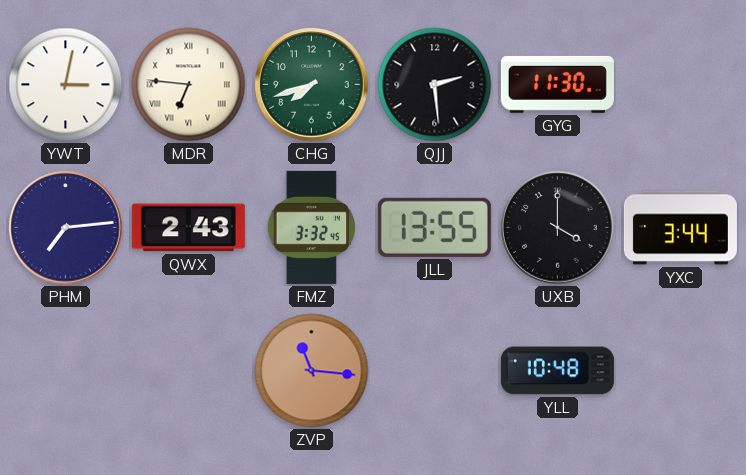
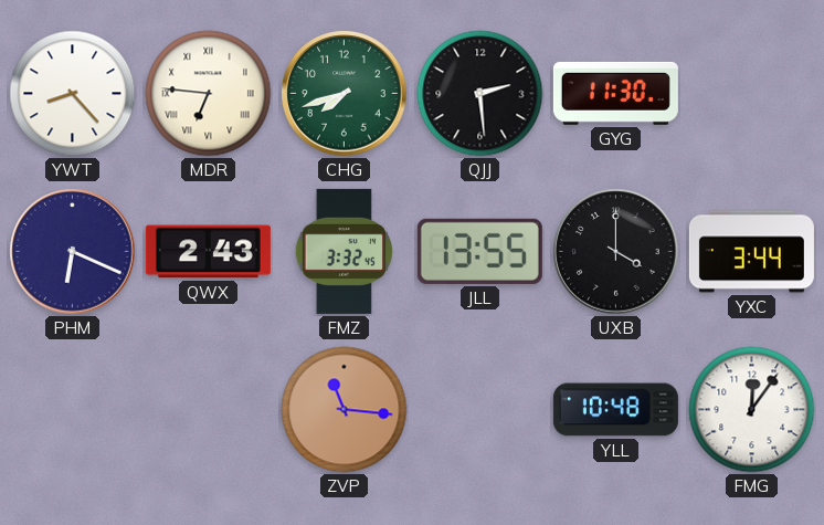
YWT: 3:02 -> 8:23 (73, 94)
PHM: 7:14 -> 6:19 (73, 252)
FMG: none -> 12:06 (752, 410)
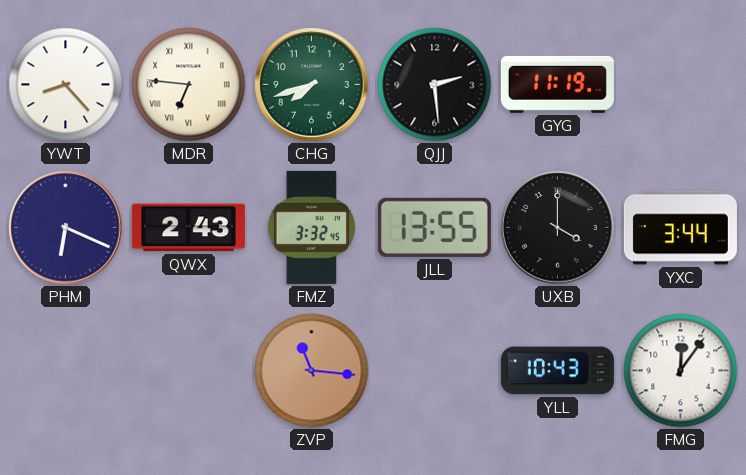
GYG: 11:30 -> 11:19 (557, 84)
YLL: 10:48 -> 10:43 (557, 371)
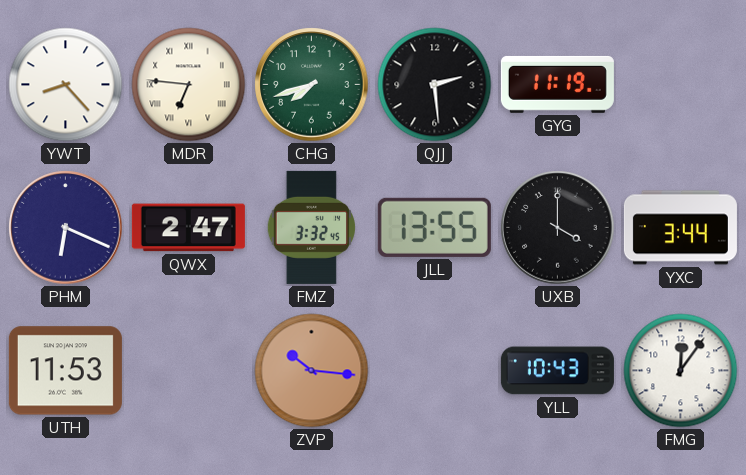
QWX: 2:43 -> 2:47 (188, 228)
UTH: none -> 11:53 (65, 371)
ZVP: 11:16 -> 10:16 (312, 371)
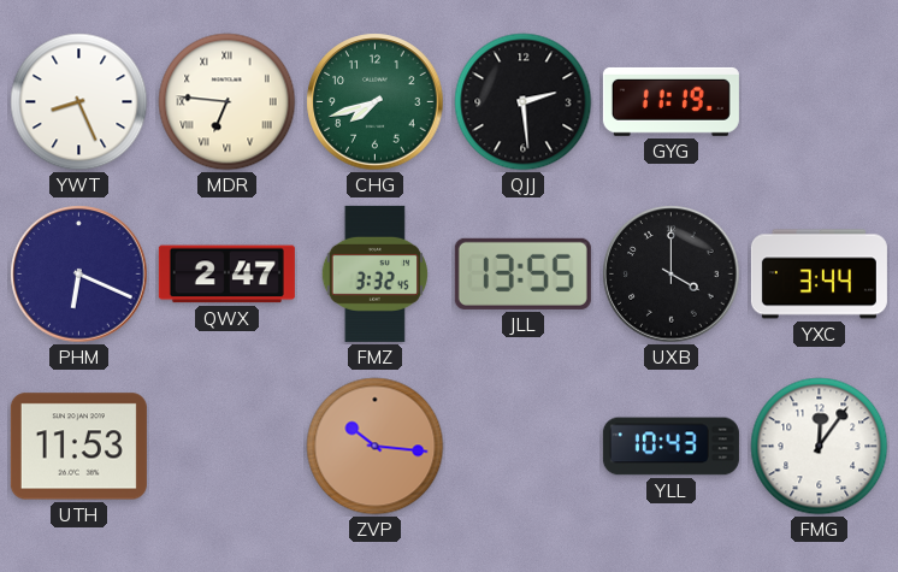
YWT: 8:23 -> 8:26 (79, 102)
